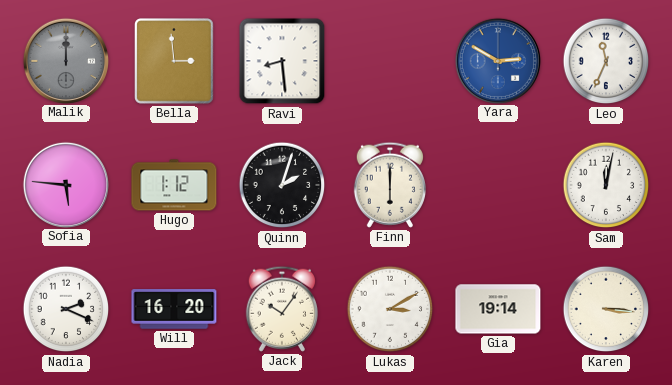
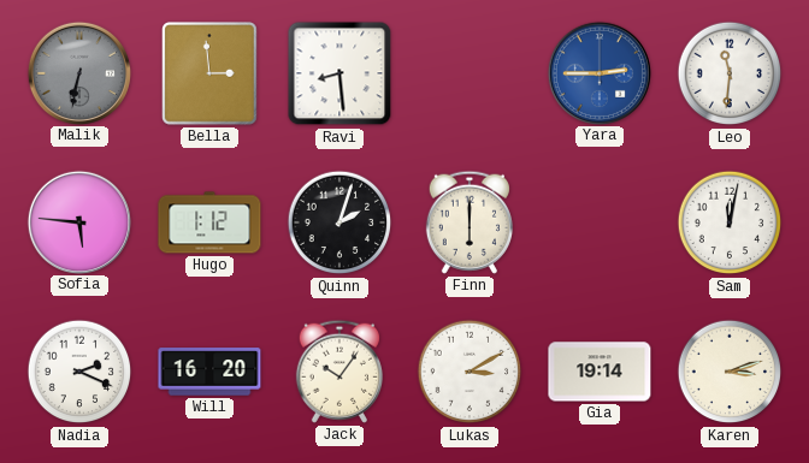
Malik: 12:00 -> 6:32 (78, 72)
Yara: 2:50 -> 2:45 (598, 72)
Leo: 11:34 -> 11:31 (730, 73)
Karen: 3:16 -> 3:12 (730, 372)
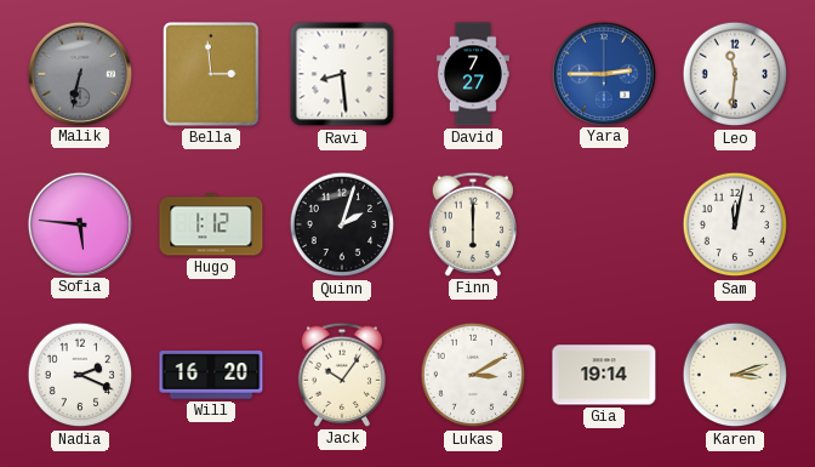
David: none -> 7:27 (473, 74)
